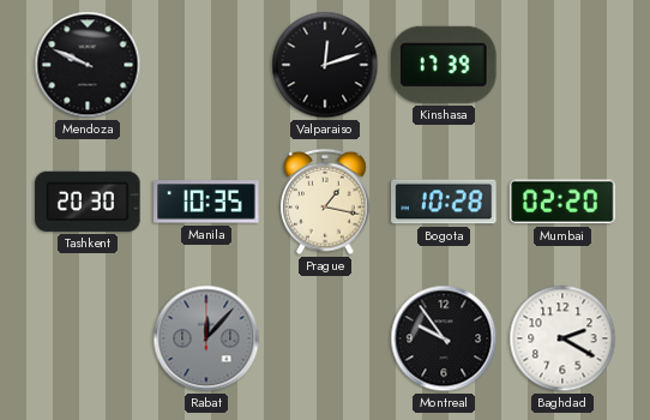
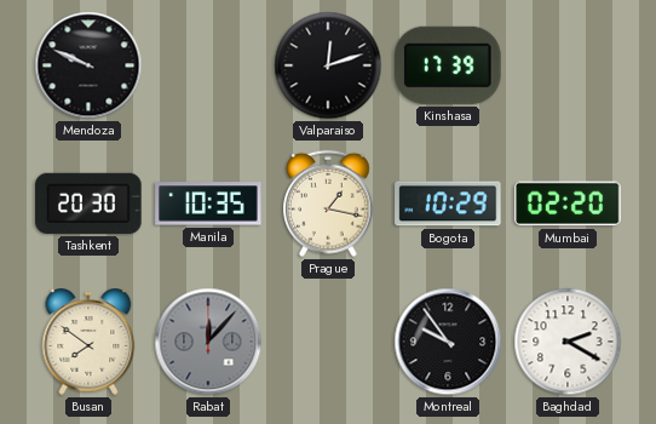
Bogota: 10:28 -> 10:29 (448, 204)
Busan: none -> 7:51 (88, 343)
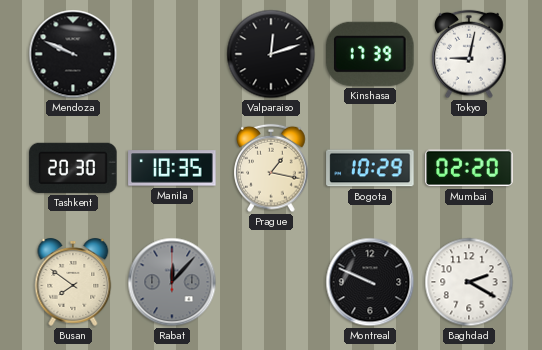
Tokyo: none -> 9:02 (469, 54)
Montreal: 9:54 -> 9:49 (370, 282)
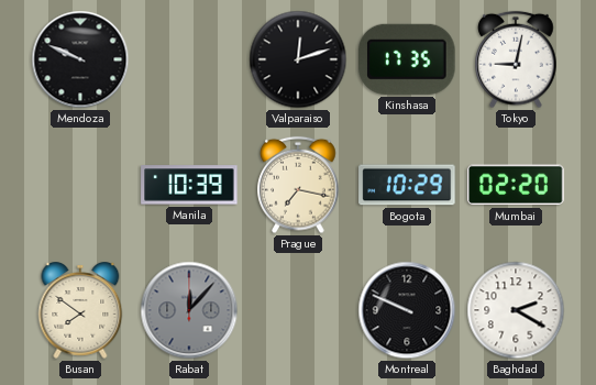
Kinshasa: 17:39 -> 17:35 (407, 59)
Tashkent: 20:30 -> none (73, 168)
Manila: 10:35 -> 10:39 (189, 185)
Prague: 1:17 -> 7:17 (298, 185)
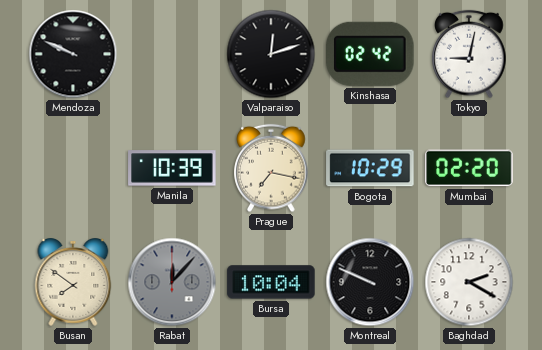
Kinshasa: 17:35 -> 02:42 (370, 54)
Bursa: none -> 10:04 (271, 282)
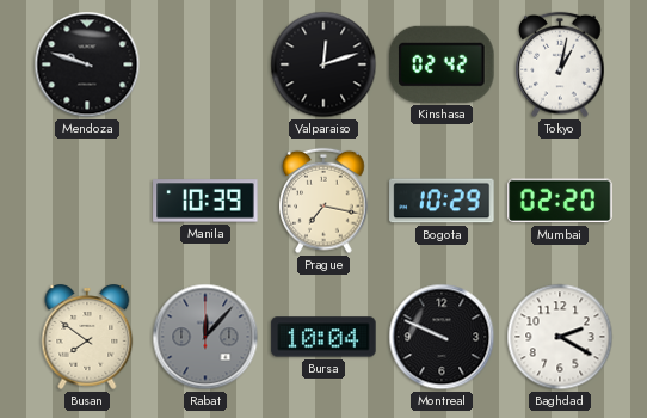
Mendoza: 9:49 -> 9:48 (87, 64)
Tokyo: 9:02 -> 1:02 (560, 64)
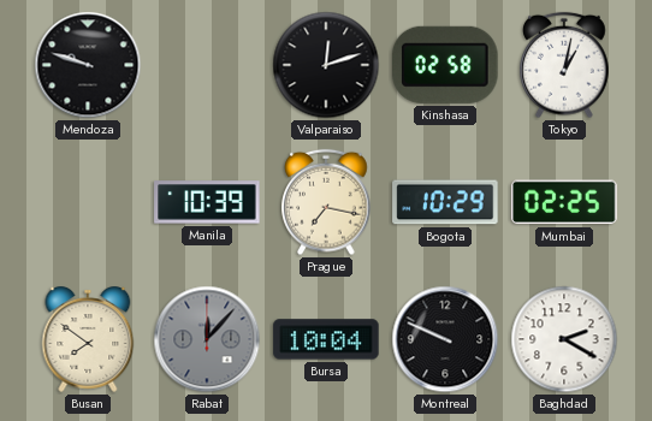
Kinshasa: 02:42 -> 02:58 (445, 65)
Mumbai: 02:20 -> 02:25 (564, 202)
